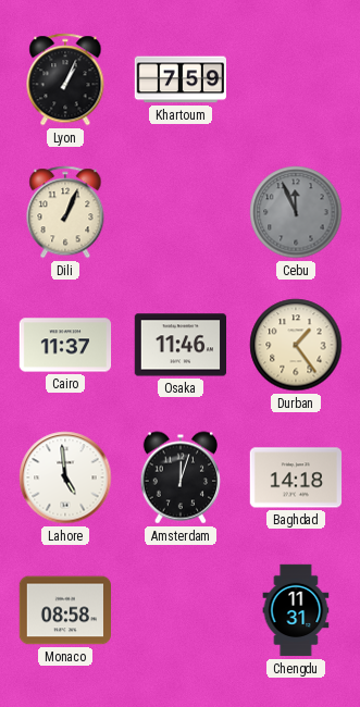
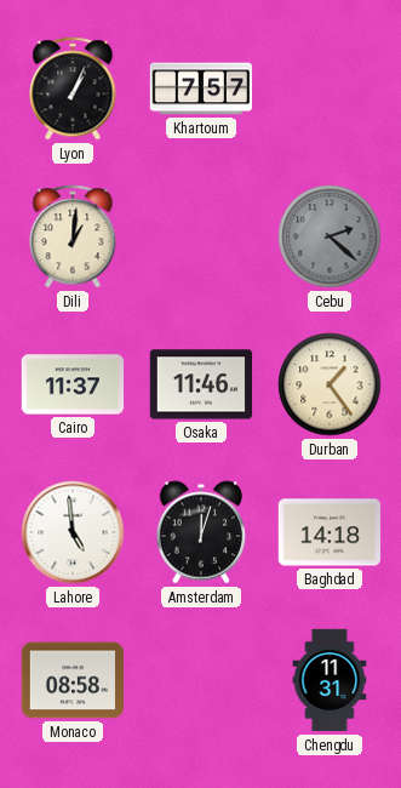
Khartoum: 7:59 -> 7:57 (200, 88)
Dili: 1:04 -> 1:01 (73, 236)
Cebu: 11:56 -> 2:22 (330, 236)
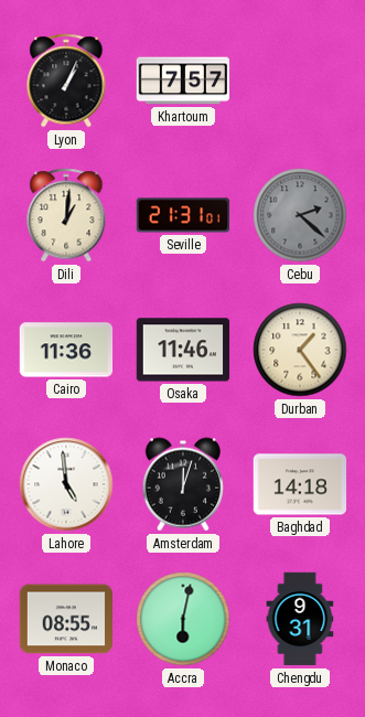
Seville: none -> 21:31 (183, 215)
Cairo: 11:37 -> 11:36 (66, 350)
Monaco: 08:58 -> 08:55 (66, 619)
Accra: none -> 6:02 (183, 619)
Chengdu: 11:31 -> 9:31 (300, 619)
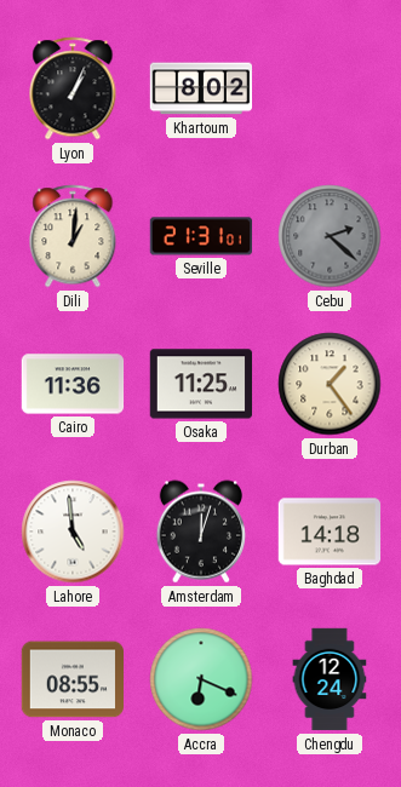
Khartoum: 7:57 -> 8:02 (200, 88)
Osaka: 11:46 -> 11:25 (201, 384)
Accra: 6:02 -> 6:19 (201, 679)
Chengdu: 9:31 -> 12:24 (330, 679)
